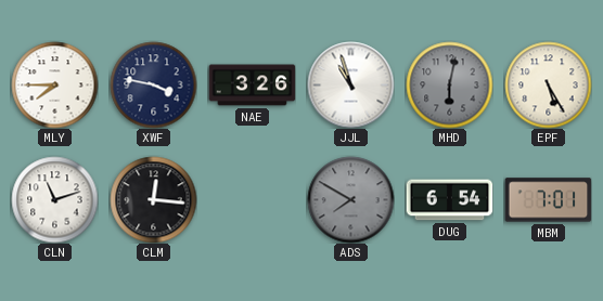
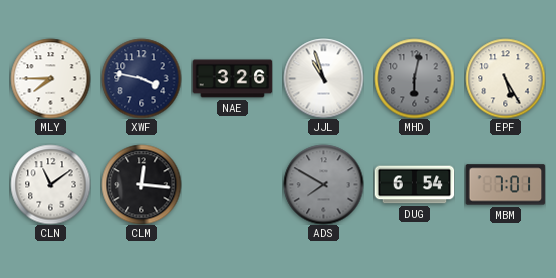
CLN: 11:12 -> 11:09 (50, 184)
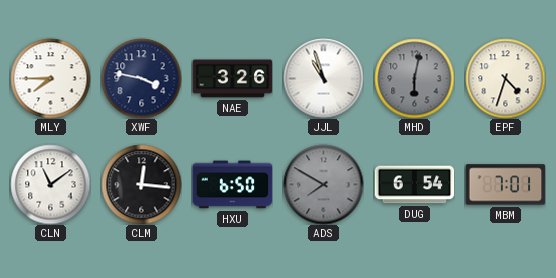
EPF: 5:25 -> 4:33 (505, 78)
HXU: none -> 6:50 (232, 185)
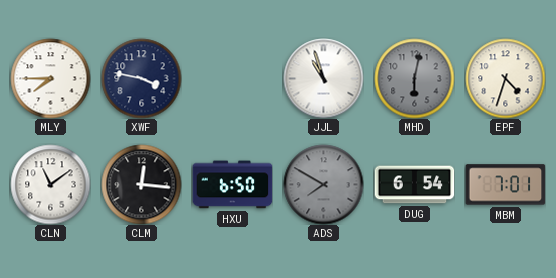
NAE: 3:26 -> none (232, 79)
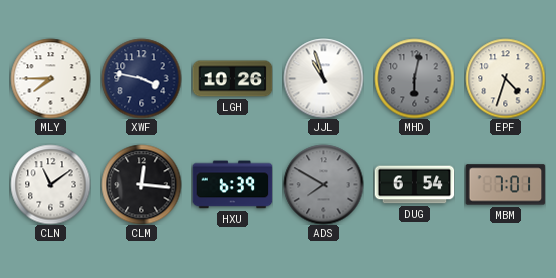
LGH: none -> 10:26 (232, 79)
HXU: 6:50 -> 6:39 (232, 185)
